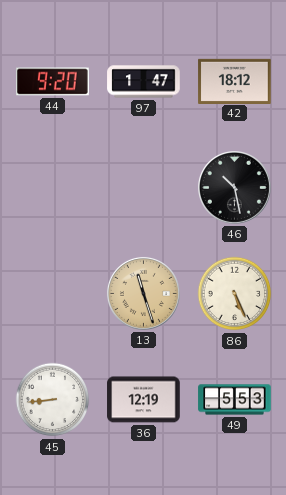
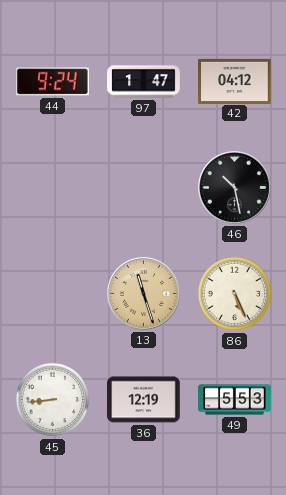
44: 9:20 -> 9:24 (53, 82)
42: 18:12 -> 04:12 (235, 81)
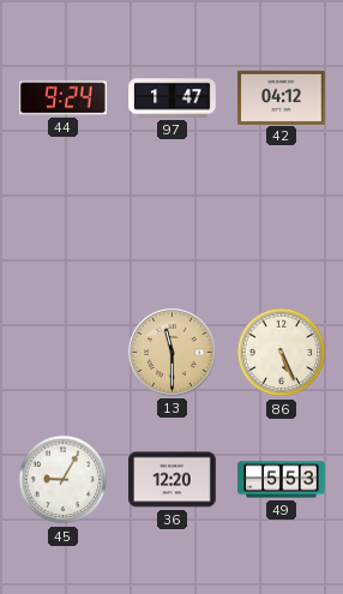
46: 10:28 -> none (234, 187)
13: 11:27 -> 11:30 (171, 352)
45: 8:44 -> 9:05 (64, 480)
36: 12:19 -> 12:20 (173, 480)
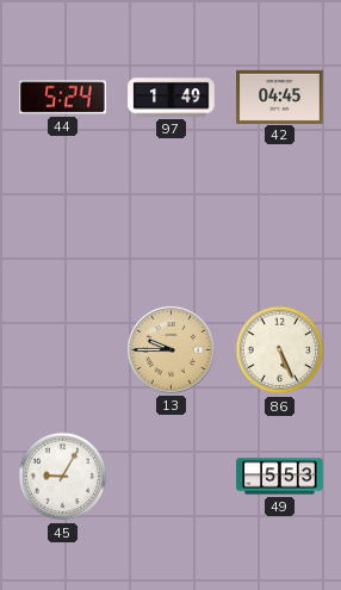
44: 9:24 -> 5:24 (63, 98)
97: 1:47 -> 1:49 (172, 98)
42: 04:12 -> 04:45 (280, 97)
13: 11:30 -> 9:45 (170, 349)
36: 12:20 -> none (173, 480)
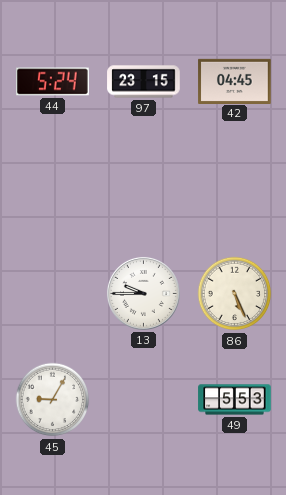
97: 1:49 -> 23:15 (144, 82)
13 dial: champagne -> white (143, 293)
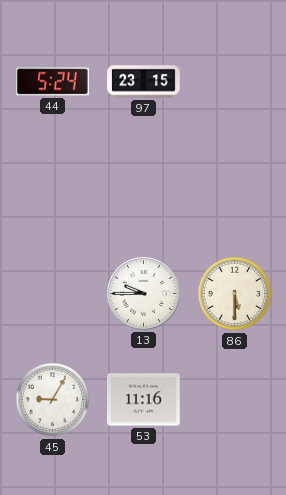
42: 04:45 -> none (235, 81)
86: 5:26 -> 5:30 (235, 294)
53: none -> 11:16 (144, 400)
49: 5:53 -> none (235, 400)
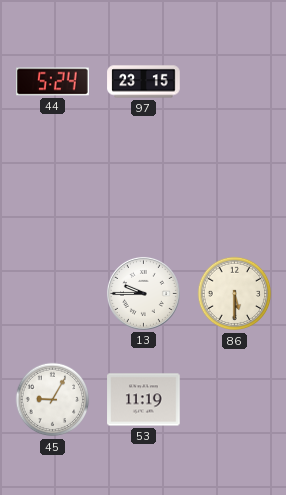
53: 11:16 -> 11:19 (144, 400)
